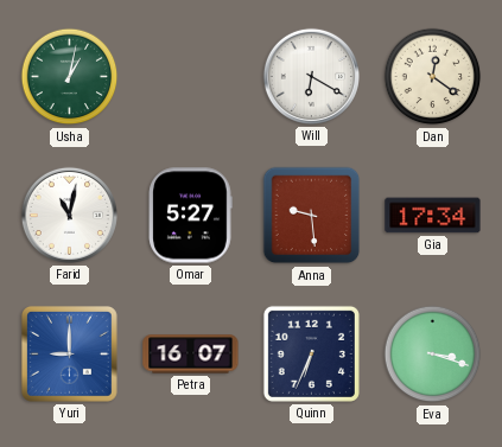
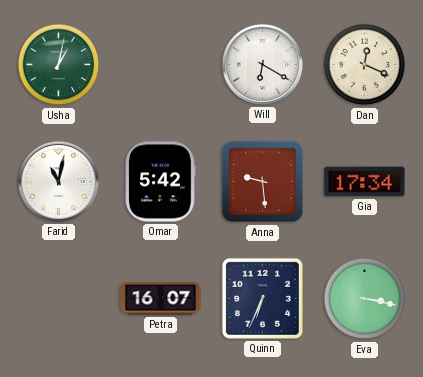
Dan: 12:21 -> 12:19 (365, 65)
Omar: 5:27 -> 5:42 (160, 182)
Yuri: 9:00 -> none (69, 353)
Eva: 3:18 -> 3:17 (365, 299)
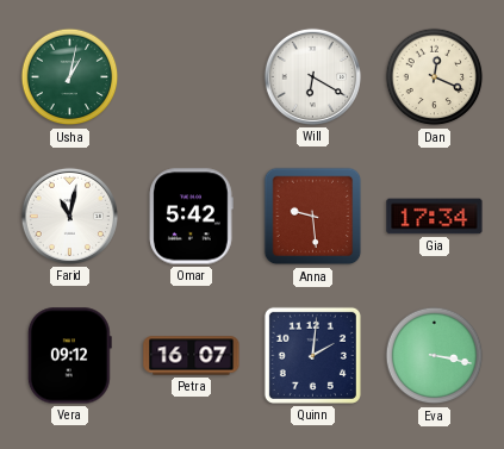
Vera: none -> 09:12 (69, 356)
Quinn: 6:34 -> 2:01 (312, 355)
